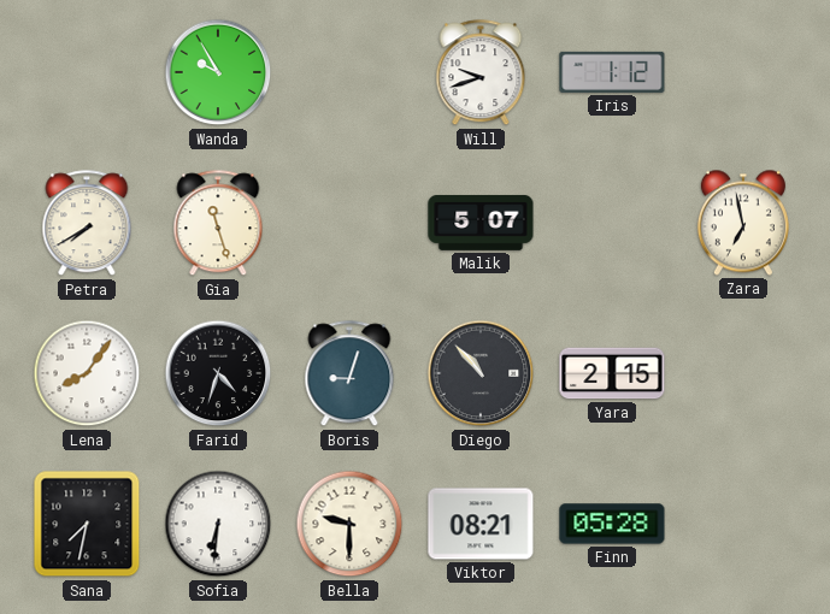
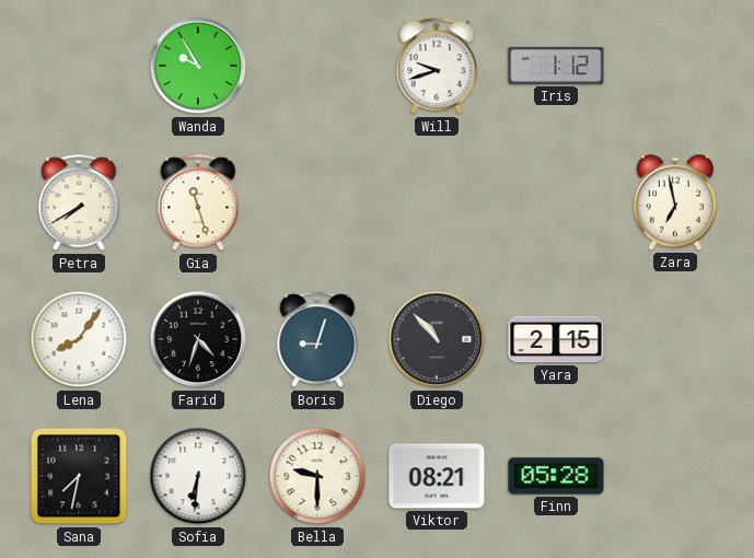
Malik: 5:07 -> none (481, 223)
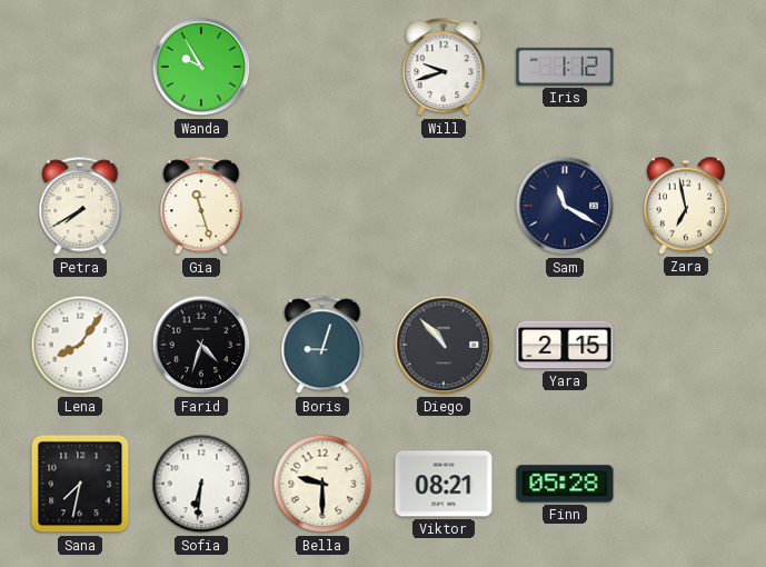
Sam: none -> 11:20 (565, 206)
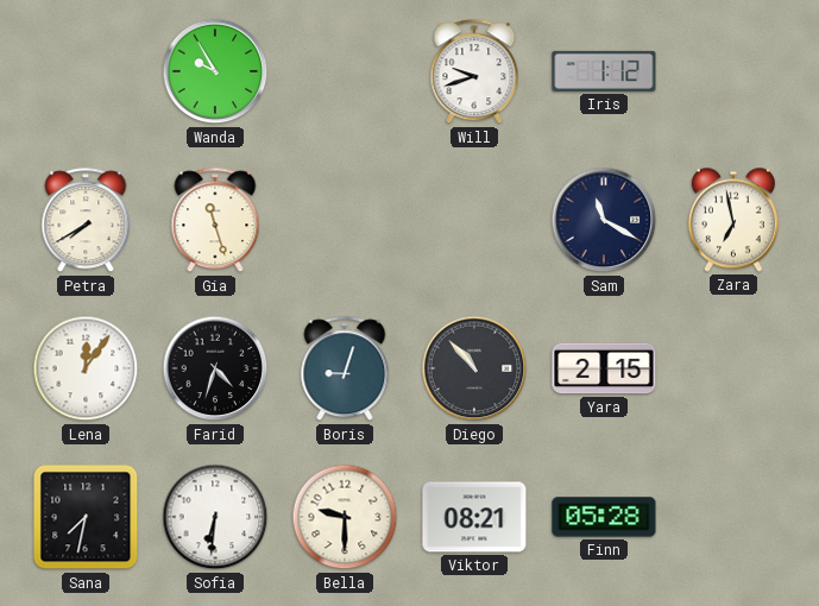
Lena: 8:06 -> 12:06 (86, 368)
